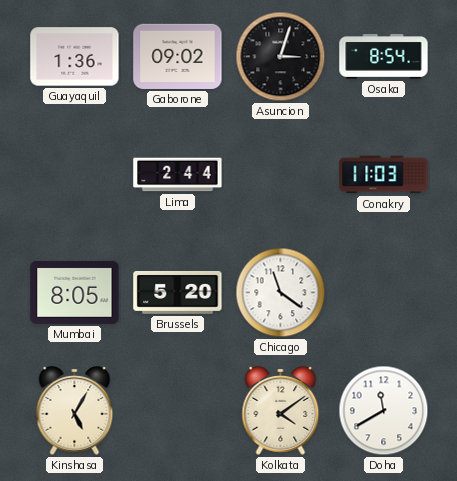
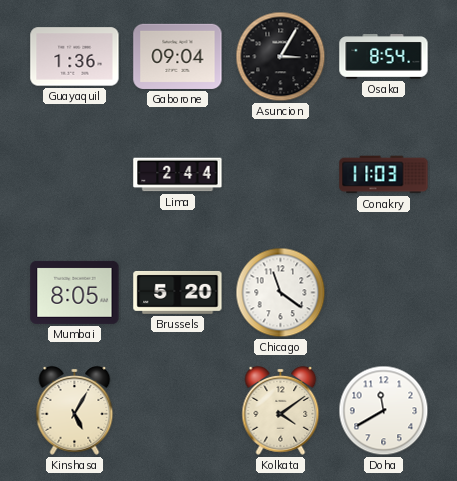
Gaborone: 09:02 -> 09:04 (178, 56)
Asuncion: 3:03 -> 3:05 (281, 57)
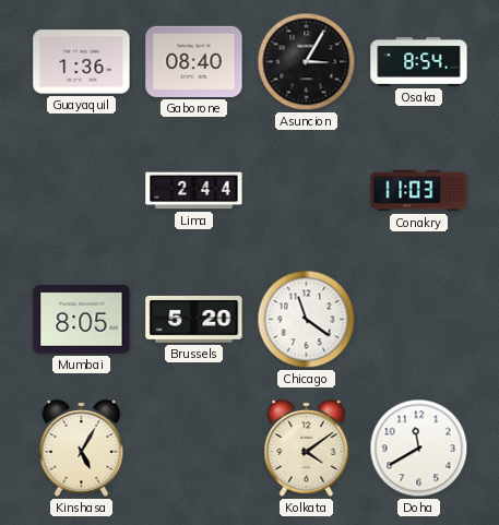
Gaborone: 09:04 -> 08:40 (194, 61)
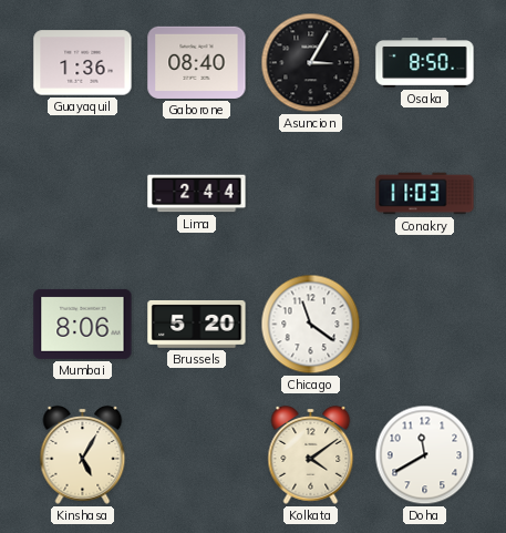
Osaka: 8:54 -> 8:50 (425, 63)
Mumbai: 8:05 -> 8:06 (83, 324)
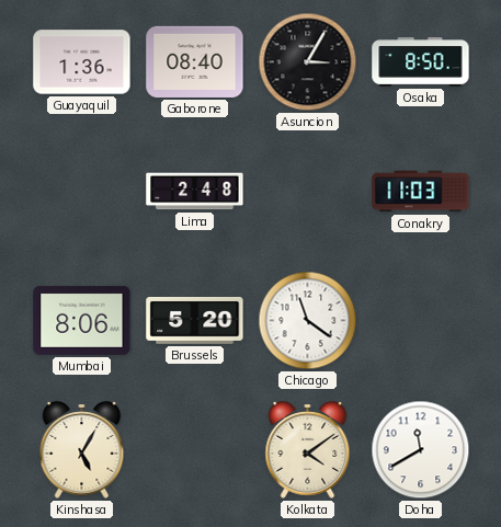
Lima: 2:44 -> 2:48 (195, 192)
